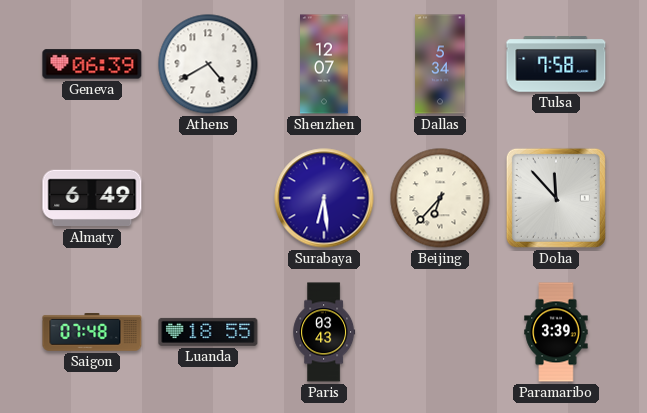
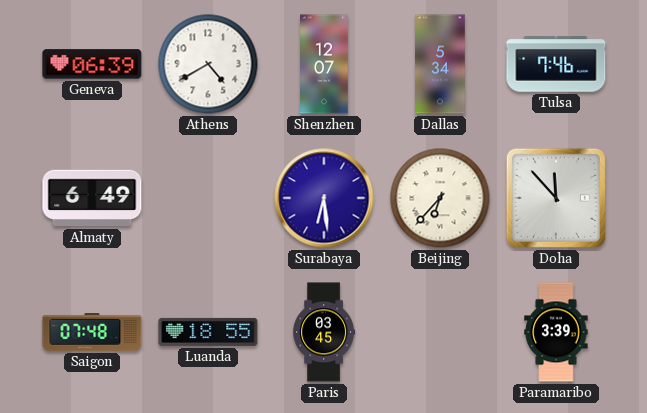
Tulsa: 7:58 -> 7:46 (556, 64)
Paris: 03:43 -> 03:45 (324, 332)
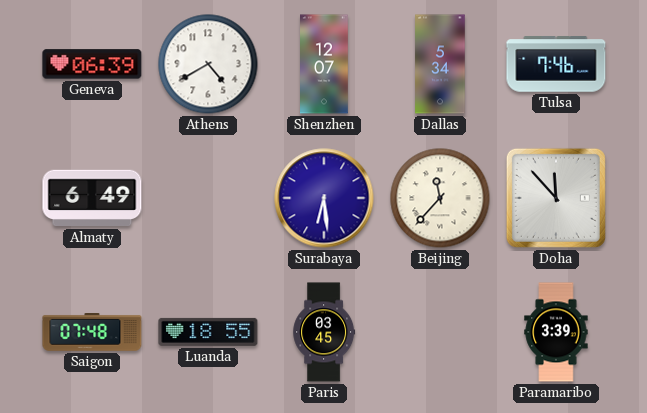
Beijing: 6:37 -> 11:37 (440, 198)
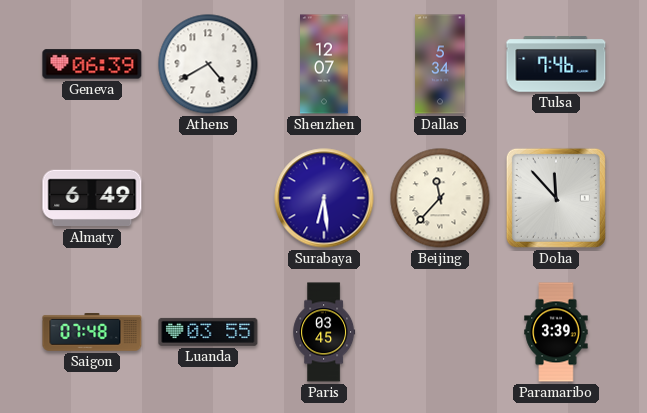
Luanda: 18:55 -> 03:55 (208, 332)
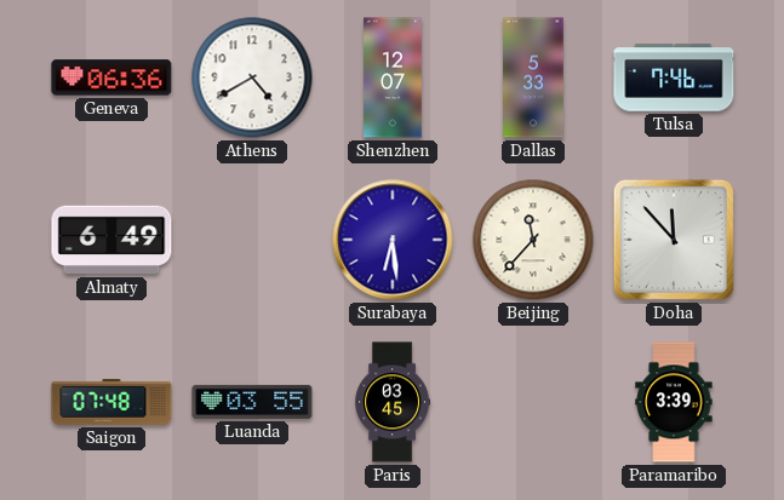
Geneva: 06:39 -> 06:36 (111, 77)
Dallas: 5:34 -> 5:33 (533, 77)
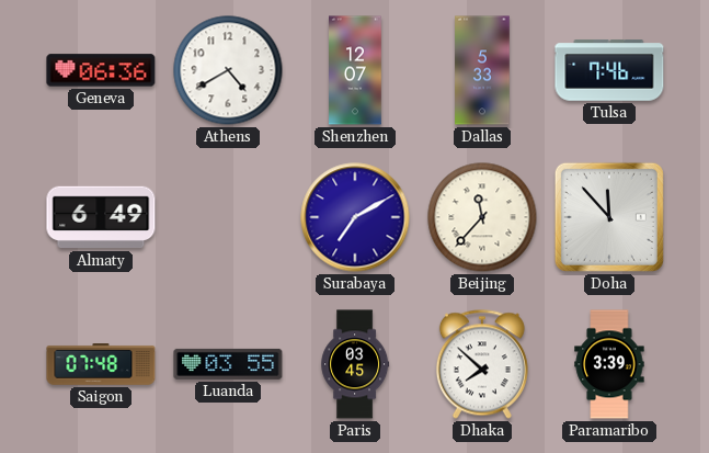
Surabaya: 6:29 -> 7:10 (355, 217)
Dhaka: none -> 7:52 (482, 364)
